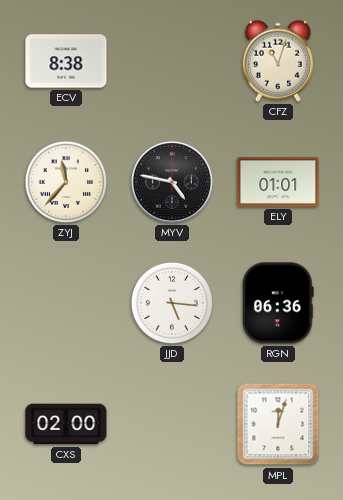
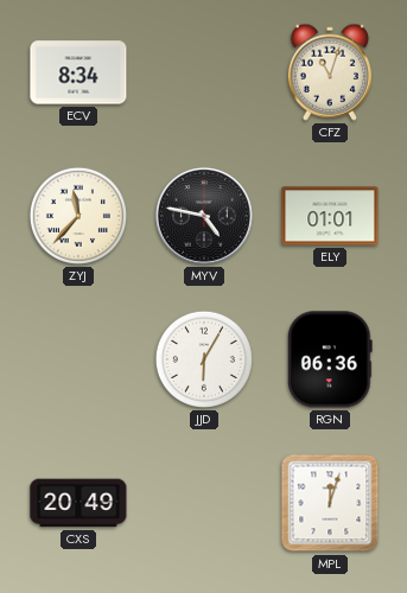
ECV: 8:38 -> 8:34 (78, 72)
JJD: 5:16 -> 6:05 (204, 359)
CXS: 02:00 -> 20:49 (78, 503)
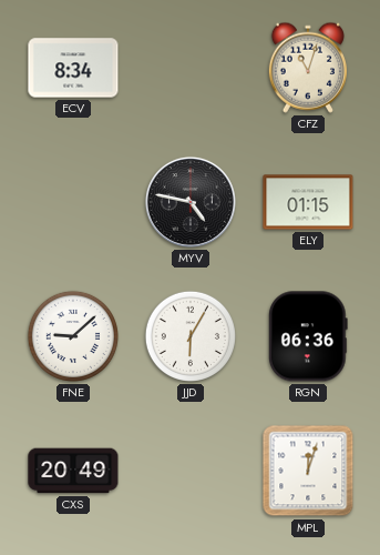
ZYJ: 11:37 -> none (78, 216)
ELY: 01:01 -> 01:15 (308, 202)
FNE: none -> 9:08 (73, 336)
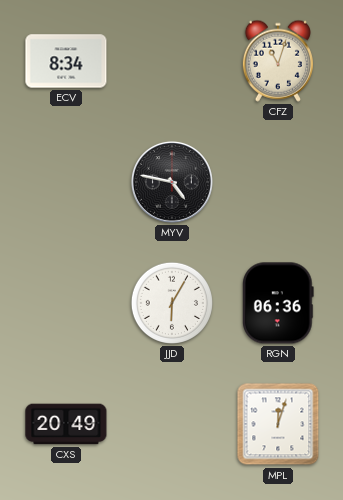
ELY: 01:15 -> none (308, 202)
FNE: 9:08 -> none (73, 336)
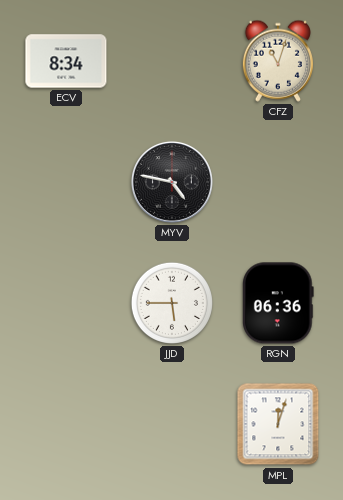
JJD: 6:05 -> 5:45 (172, 303)
CXS: 20:49 -> none (66, 424)
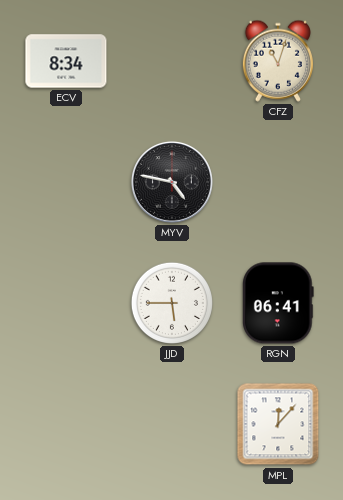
RGN: 06:36 -> 06:41 (278, 303)
MPL: 12:03 -> 12:07 (278, 424)
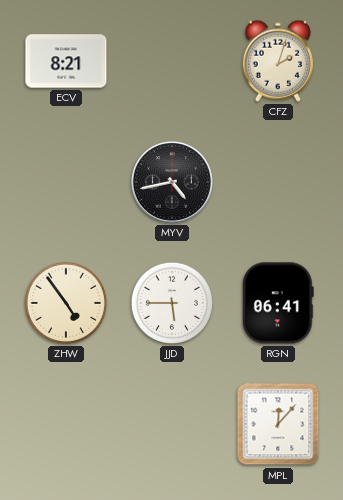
ECV: 8:34 -> 8:21 (66, 61)
CFZ: 11:03 -> 2:03 (278, 61)
MYV: 4:47 -> 4:43 (172, 182)
ZHW: none -> 4:54 (66, 303)
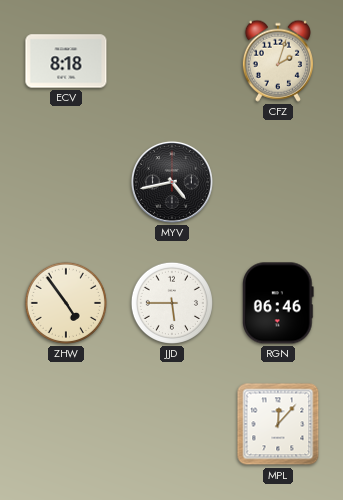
ECV: 8:21 -> 8:18 (66, 61)
RGN: 06:41 -> 06:46 (278, 303)
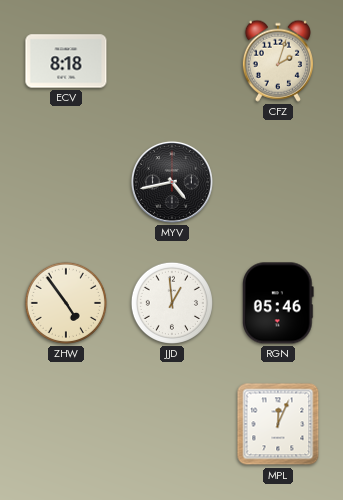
JJD: 5:45 -> 12:59 (172, 303)
RGN: 06:46 -> 05:46 (278, 303)
MPL: 12:07 -> 12:04 (278, 424)
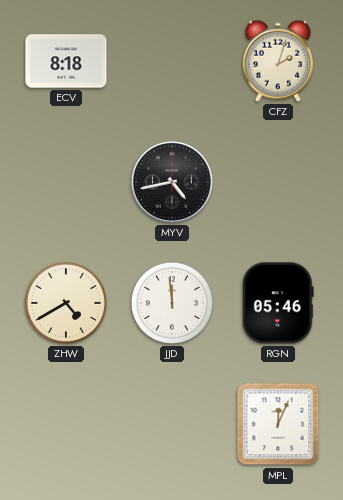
ZHW: 4:54 -> 4:40 (66, 303)
JJD: 12:59 -> 11:59 (172, 303)
